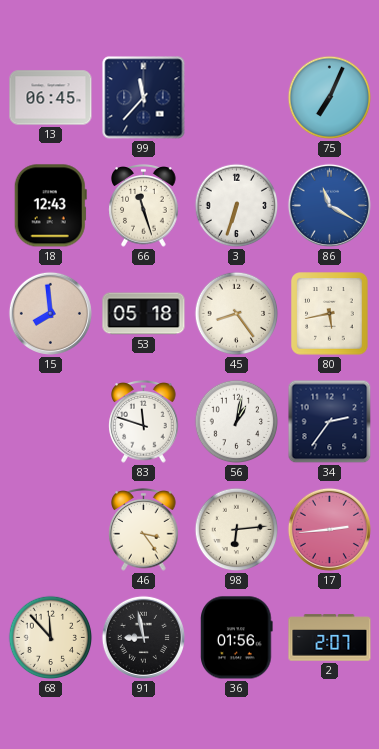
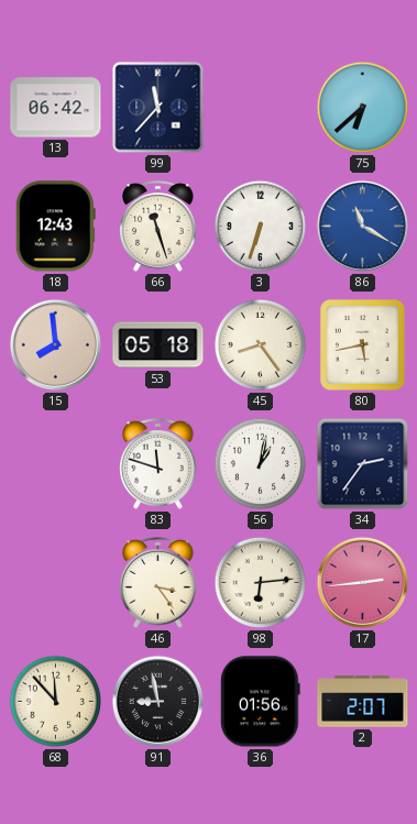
13: 06:45 -> 06:42 (56, 108)
75: 7:04 -> 6:38 (363, 108)
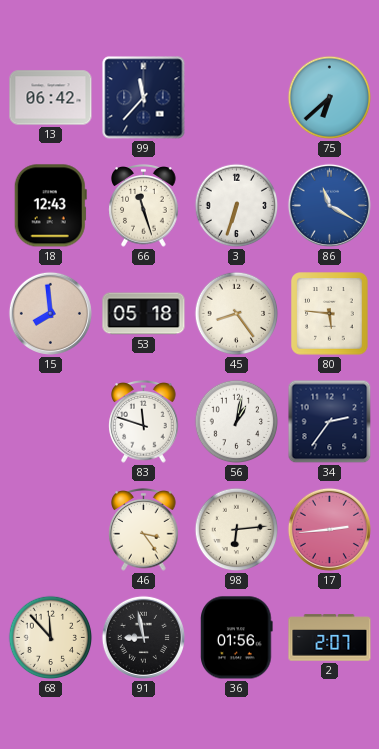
80: 5:43 -> 5:46 (330, 314)
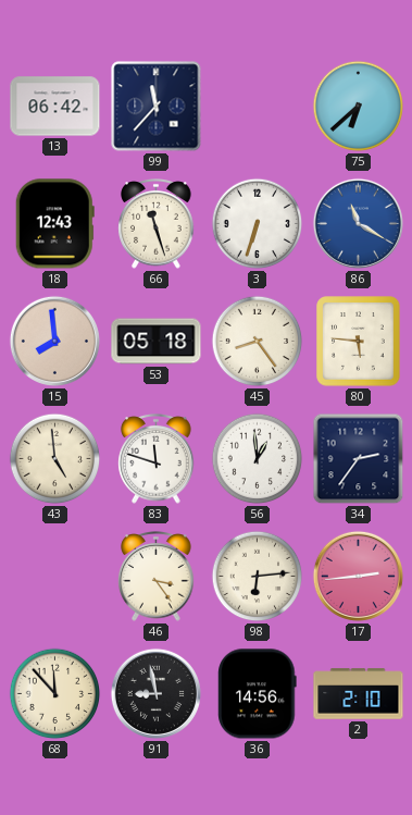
43: none -> 4:59 (55, 459)
56: 1:02 -> 12:59 (258, 459)
36: 01:56 -> 14:56 (258, 694)
2: 2:07 -> 2:10 (359, 694)
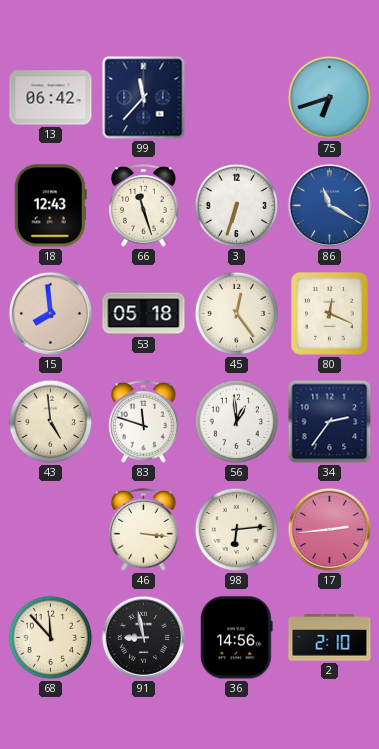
75: 6:38 -> 6:42 (330, 98)
45: 8:24 -> 12:24 (237, 314)
80: 5:46 -> 12:19 (330, 314)
46: 3:24 -> 3:16 (144, 530)
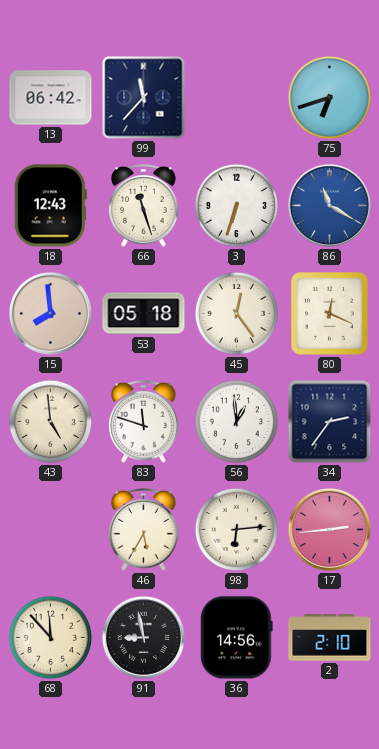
46: 3:16 -> 5:35 (144, 530)
